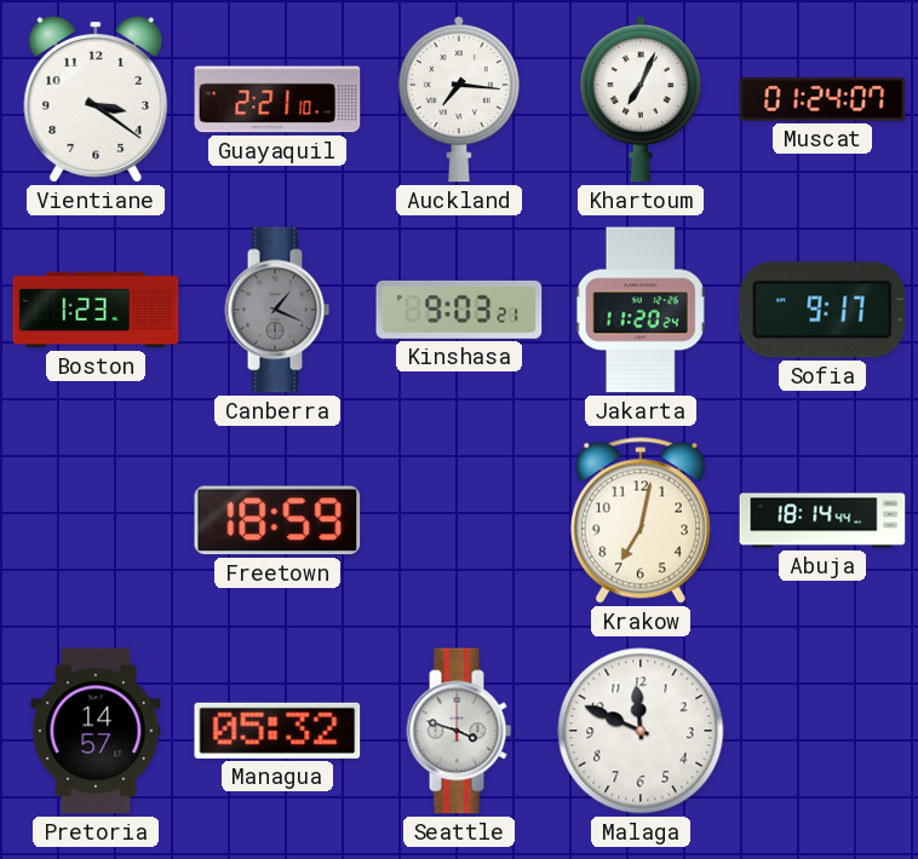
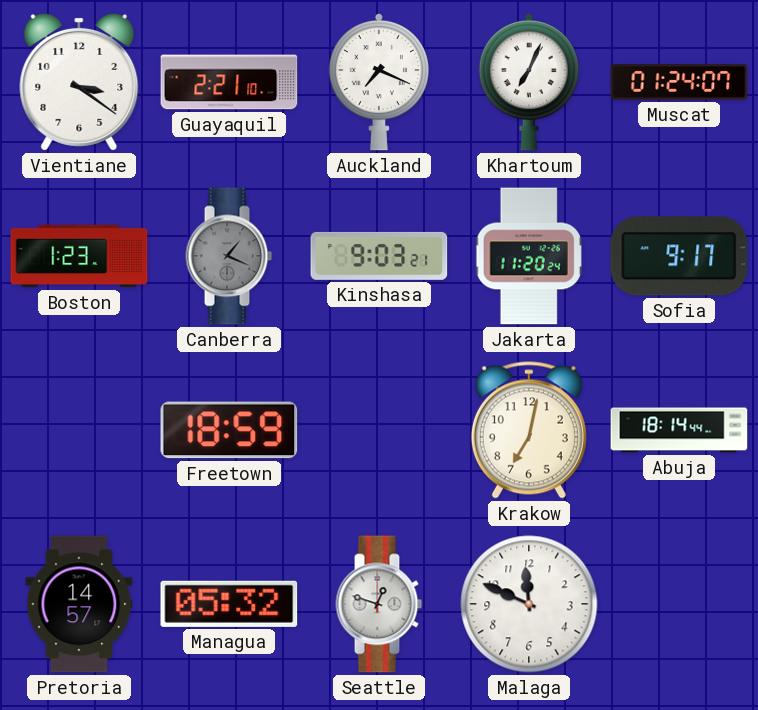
Auckland: 7:16 -> 7:19 (379, 82)
Seattle: 3:48 -> 12:48 (379, 604)
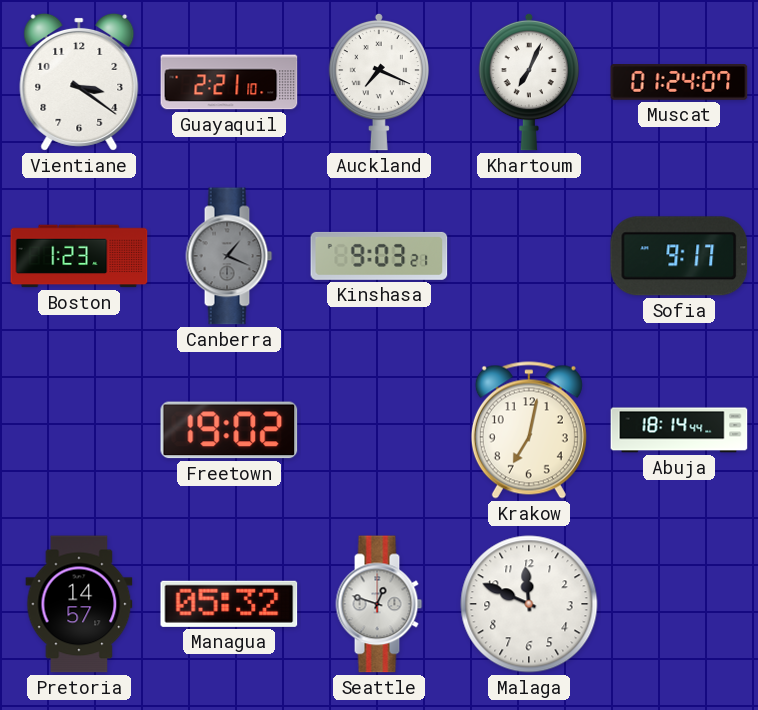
Jakarta: 11:20 -> none (529, 256)
Freetown: 18:59 -> 19:02 (229, 430)
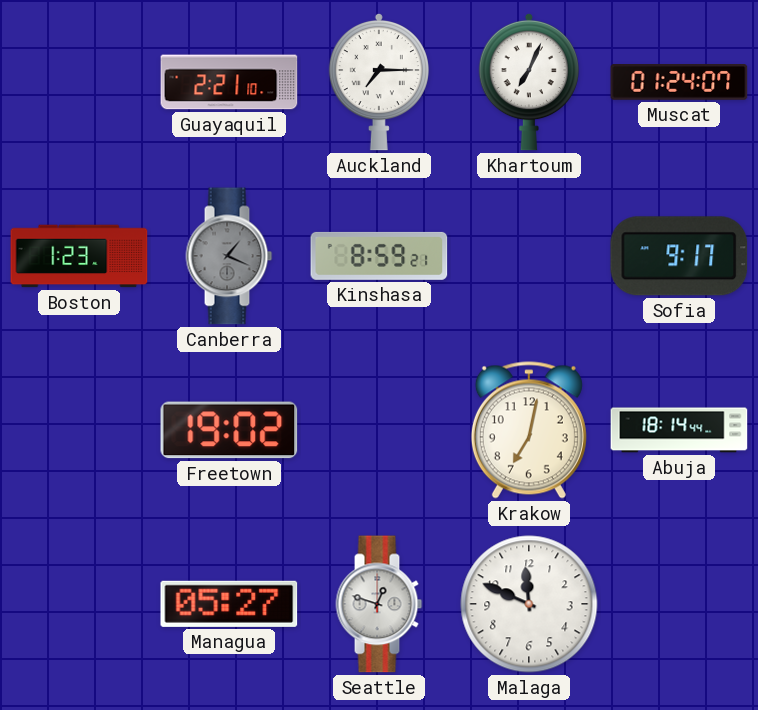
Vientiane: 3:21 -> none (79, 82)
Auckland: 7:19 -> 7:15 (379, 82)
Kinshasa: 9:03 -> 8:59 (379, 256)
Pretoria: 14:57 -> none (79, 604)
Managua: 05:32 -> 05:27 (229, 604)
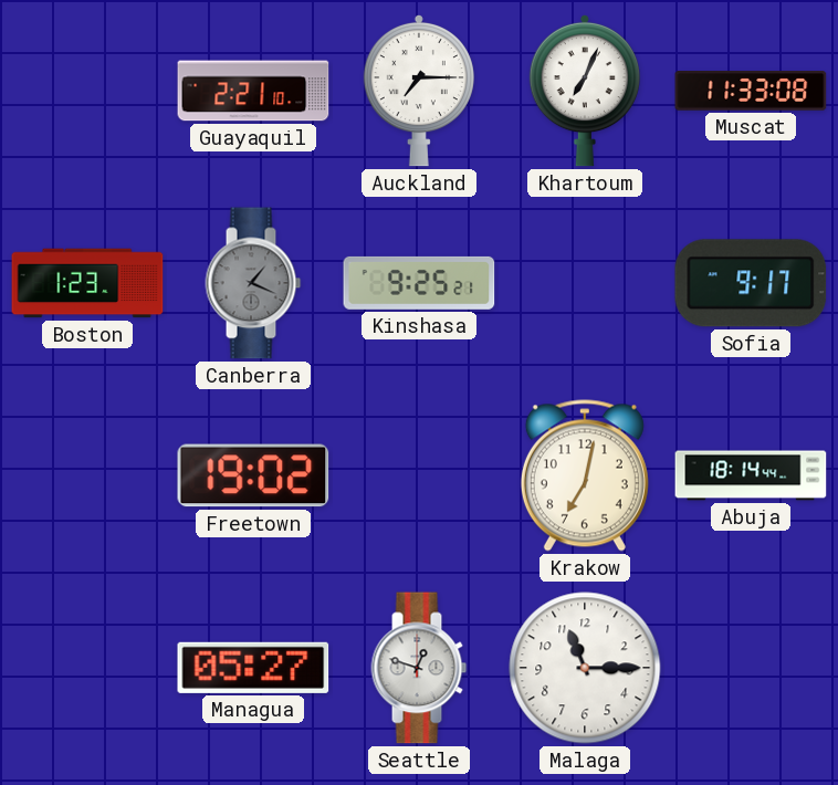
Muscat: 01:24 -> 11:33 (751, 92)
Kinshasa: 8:59 -> 9:25 (419, 283)
Malaga: 11:49 -> 11:15 (585, 668)
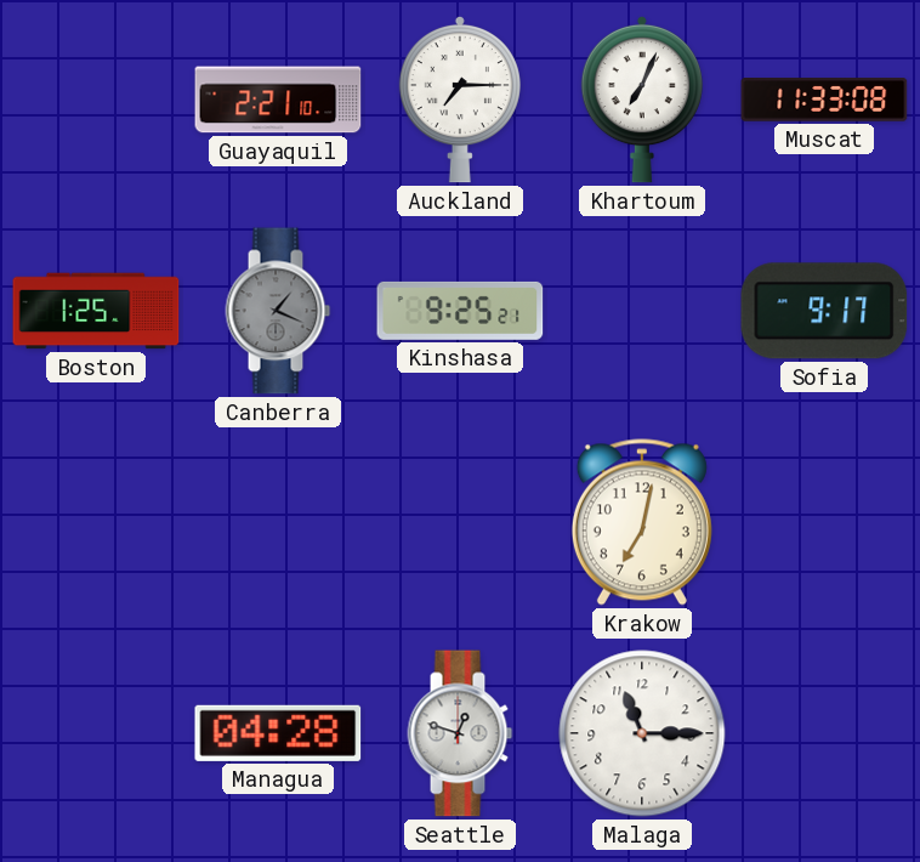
Boston: 1:23 -> 1:25 (96, 311)
Freetown: 19:02 -> none (253, 475)
Abuja: 18:14 -> none (751, 475)
Managua: 05:27 -> 04:28 (278, 733)
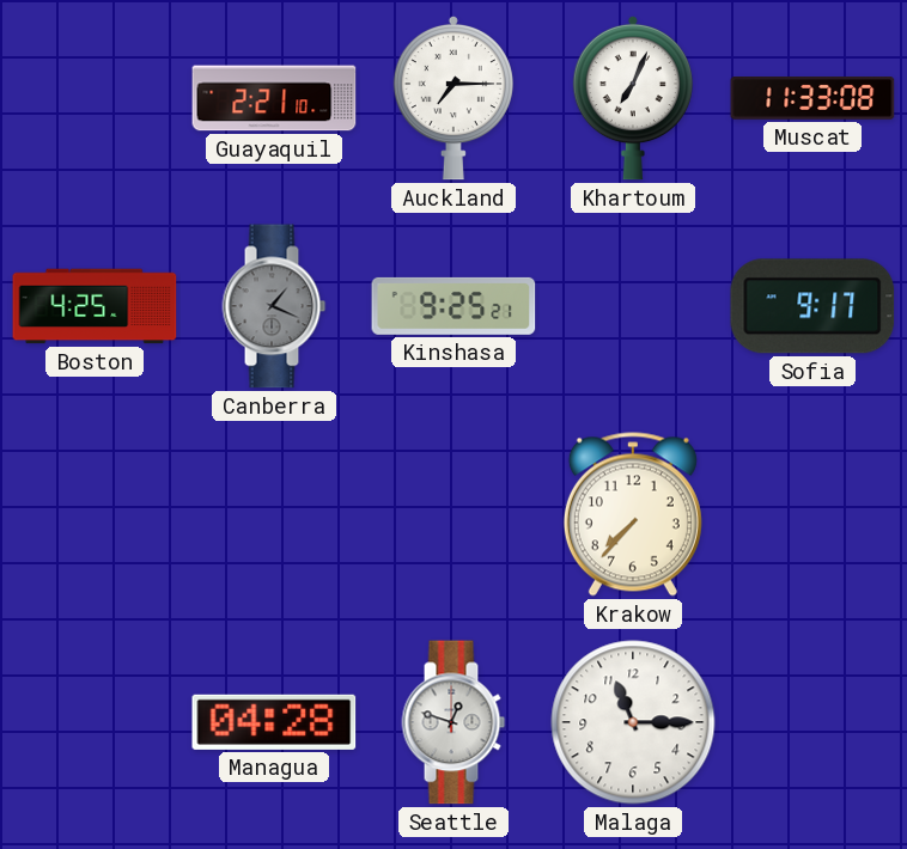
Boston: 1:25 -> 4:25 (95, 306)
Krakow: 7:02 -> 7:37 (633, 514)
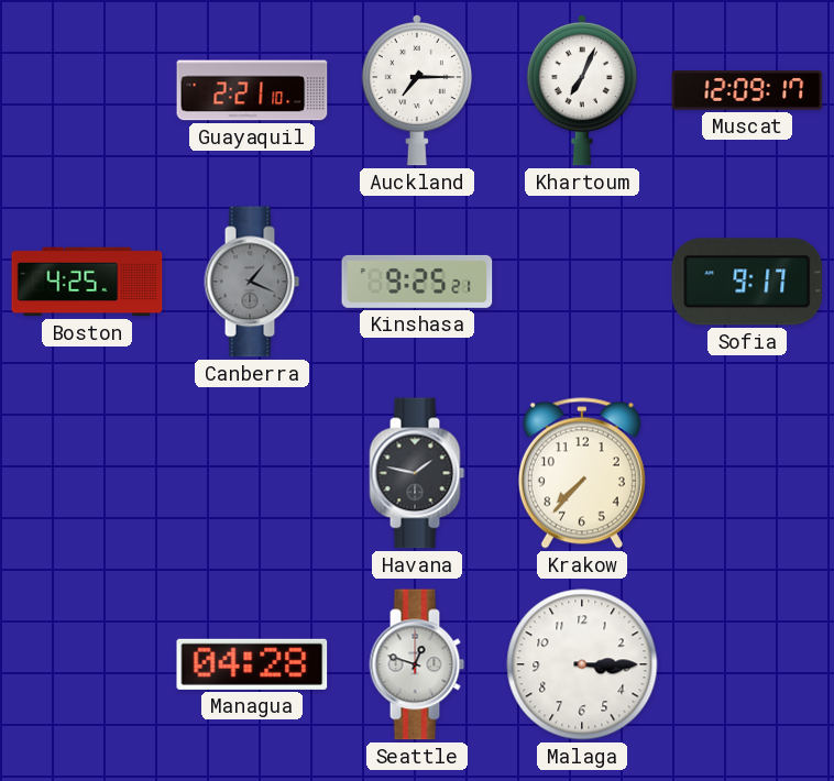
Muscat: 11:33 -> 12:09 (747, 91)
Havana: none -> 1:47 (417, 473)
Malaga: 11:15 -> 3:15 (582, 664)
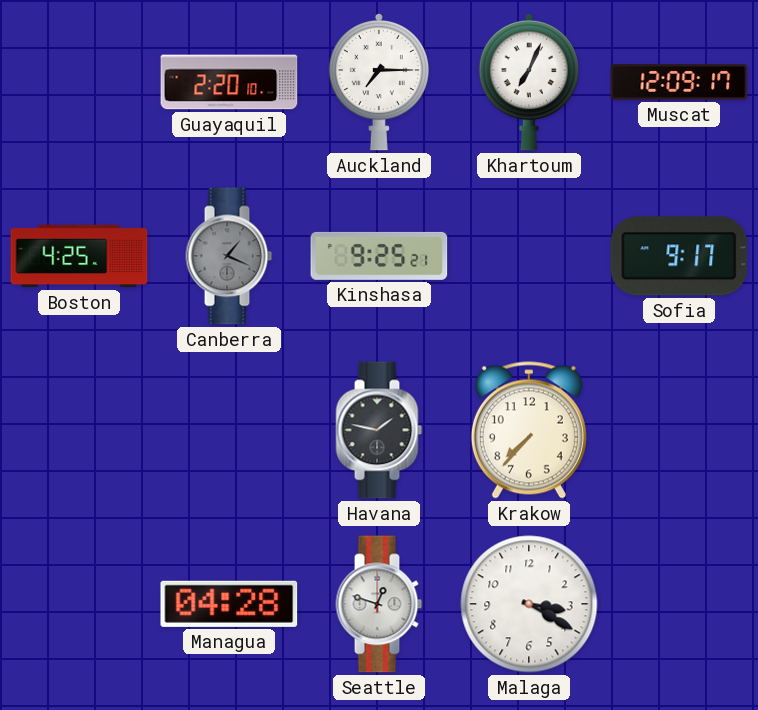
Guayaquil: 2:21 -> 2:20 (229, 82)
Malaga: 3:15 -> 3:20 (529, 604)
